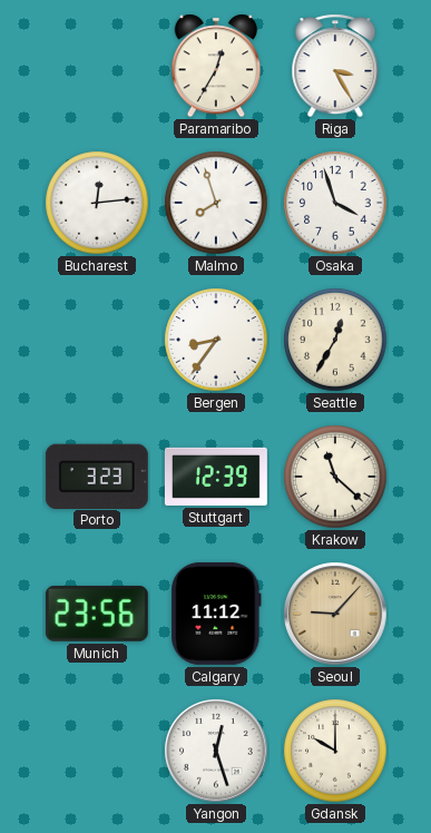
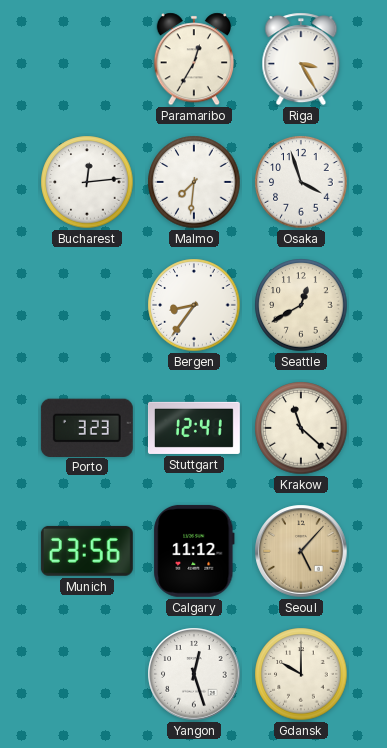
Malmo: 7:57 -> 7:31 (194, 182)
Seattle: 12:35 -> 12:40 (301, 305)
Stuttgart: 12:39 -> 12:41 (194, 428)
Seoul: 9:07 -> 5:07 (301, 551)
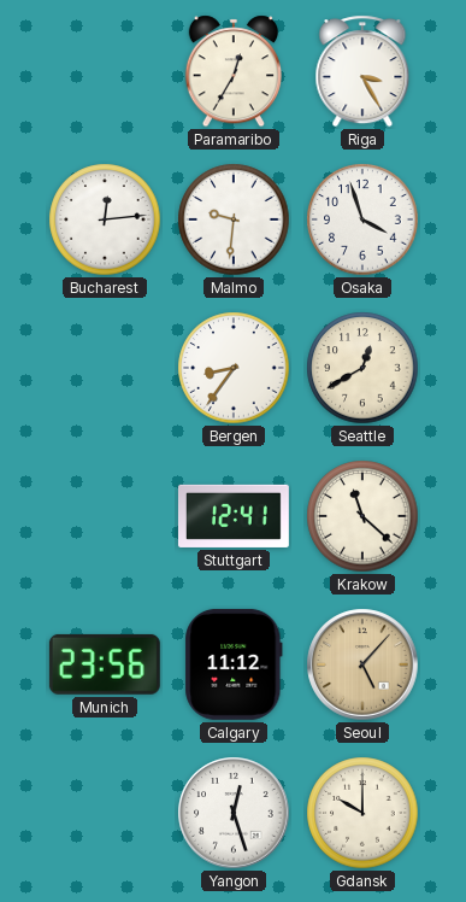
Malmo: 7:31 -> 9:31 (234, 219)
Porto: 3:23 -> none (87, 427)
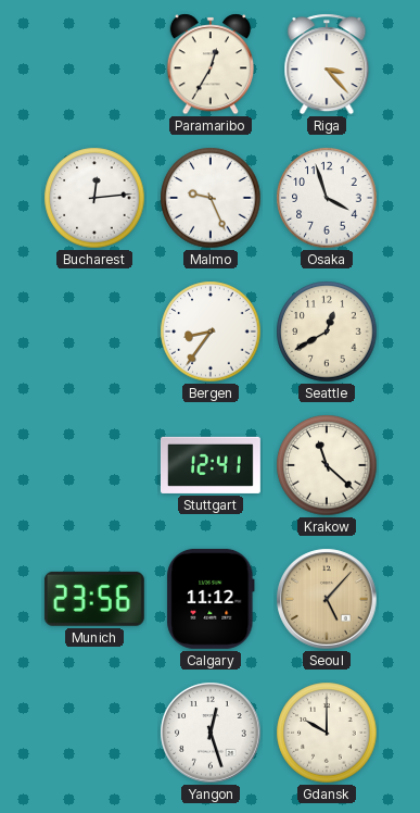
Riga: 3:25 -> 3:23 (327, 64)
Malmo: 9:31 -> 9:26 (211, 198)
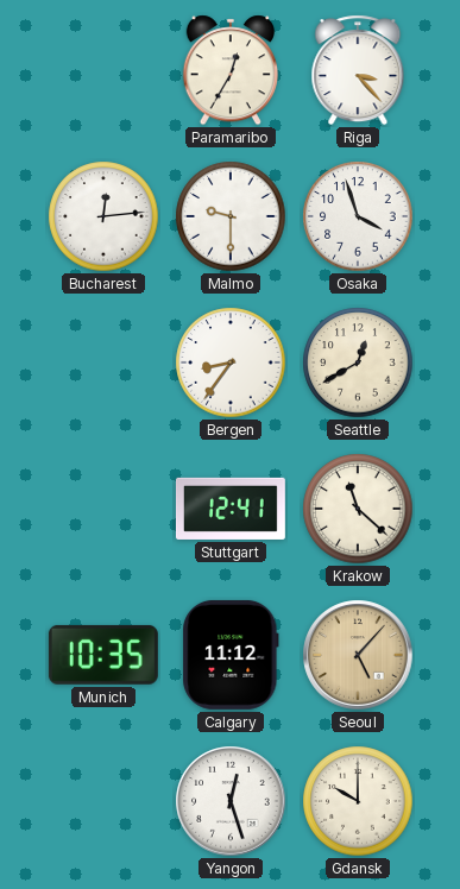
Malmo: 9:26 -> 9:30 (231, 216)
Munich: 23:56 -> 10:35 (103, 655)
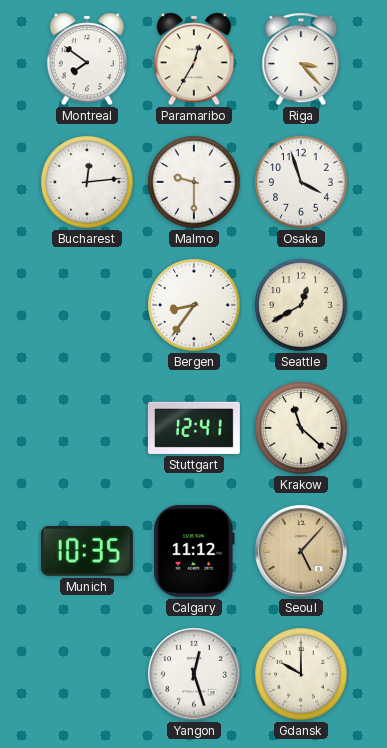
Montreal: none -> 7:51 (86, 59)
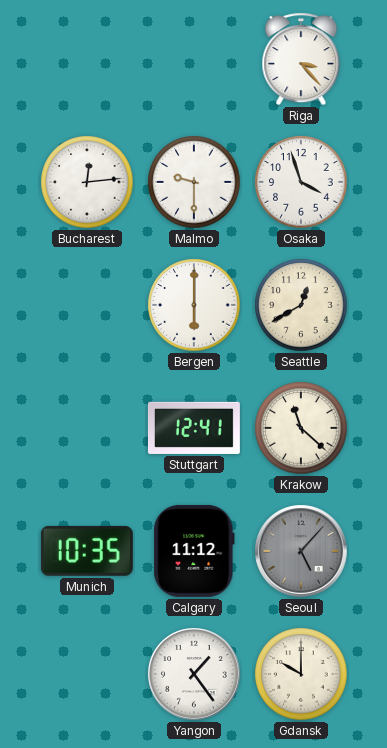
Montreal: 7:51 -> none (86, 59)
Paramaribo: 12:35 -> none (193, 59)
Bergen: 8:36 -> 6:00 (194, 305)
Seoul dial: champagne -> grey (301, 551)
Yangon: 12:27 -> 1:24 (194, 674)
